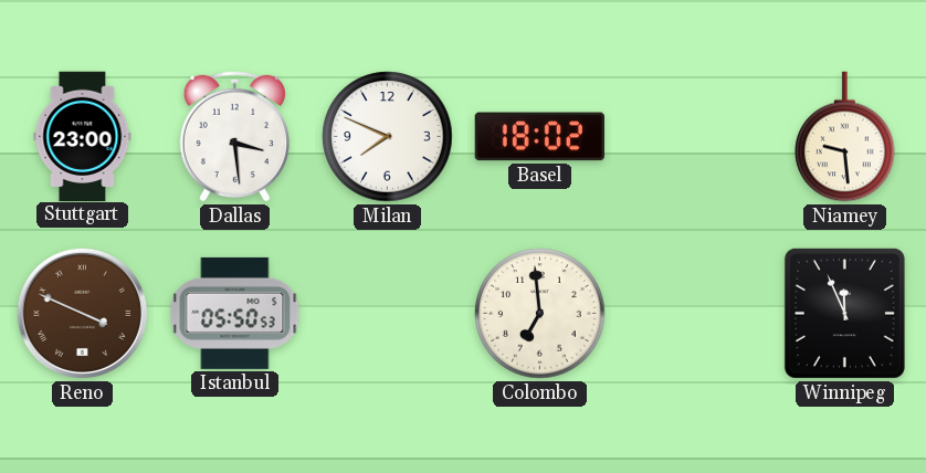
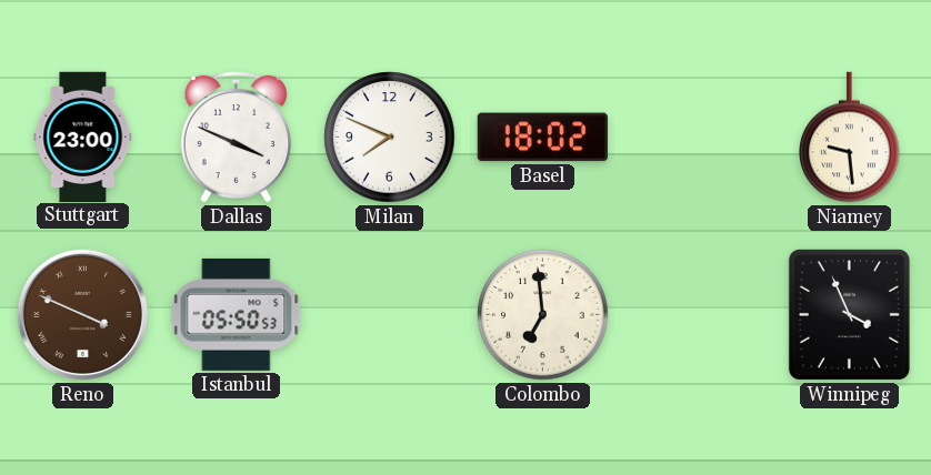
Dallas: 3:29 -> 3:49 (236, 137)
Winnipeg: 11:56 -> 3:56 (849, 314)
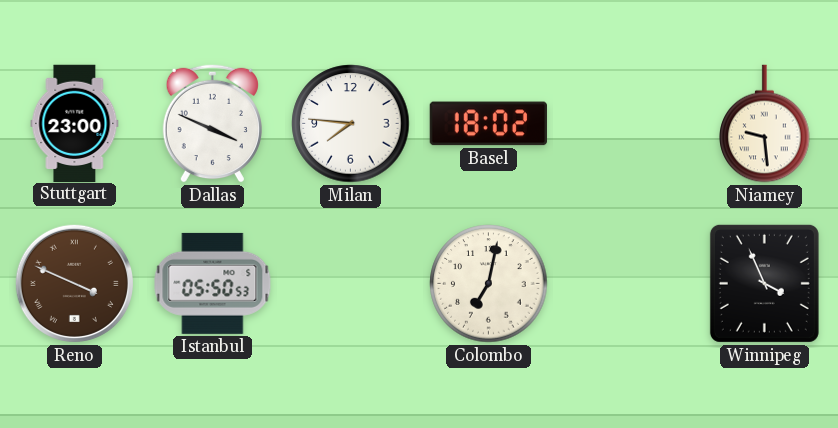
Milan: 7:49 -> 7:46 (351, 124)
Colombo: 6:59 -> 7:02 (489, 284)
